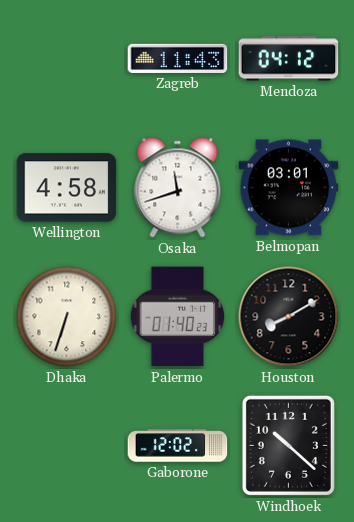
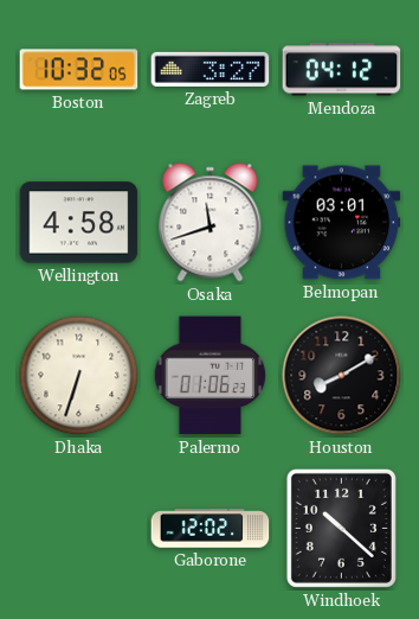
Boston: none -> 10:32 (79, 70)
Zagreb: 11:43 -> 3:27 (211, 69)
Palermo: 01:40 -> 01:06 (211, 376)
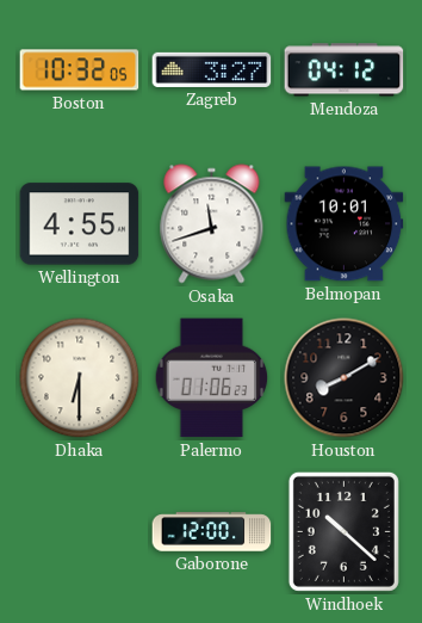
Wellington: 4:58 -> 4:55 (80, 224)
Belmopan: 03:01 -> 10:01 (345, 224)
Dhaka: 6:33 -> 6:30 (80, 378)
Gaborone: 12:02 -> 12:00 (212, 532)
